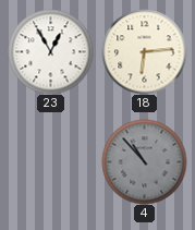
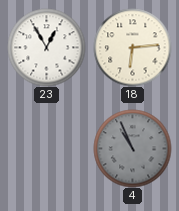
4: 10:53 -> 10:56 (132, 148)
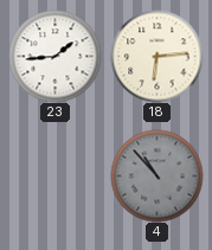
23: 12:55 -> 1:44 (54, 56)
4: 10:56 -> 10:53 (156, 175)
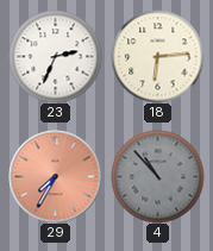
23: 1:44 -> 2:34 (55, 56)
29: none -> 7:35 (55, 176)
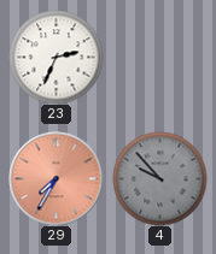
18: 6:14 -> none (157, 56)
4: 10:53 -> 9:53 (159, 178)
